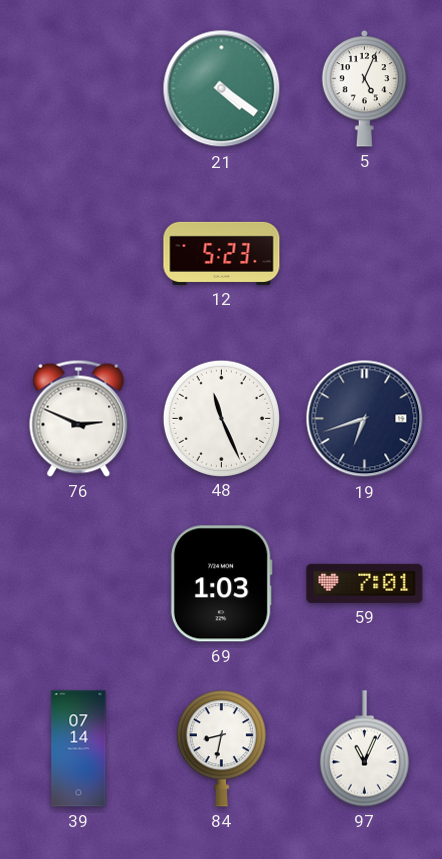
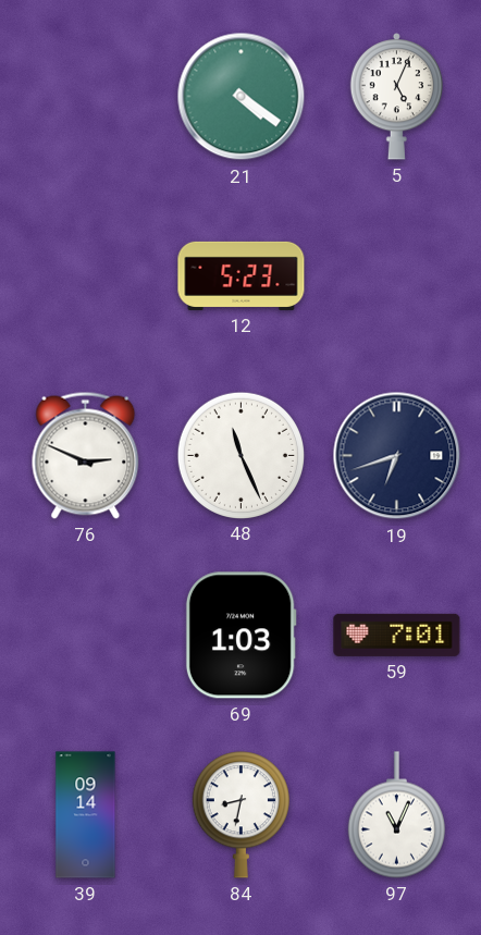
39: 07:14 -> 09:14 (86, 815)
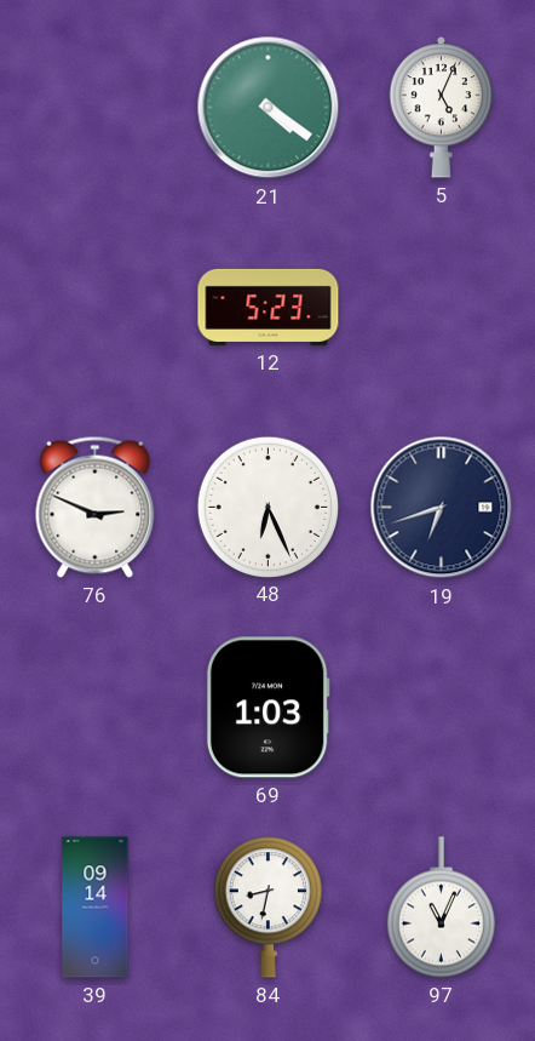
48: 11:26 -> 6:26 (267, 507)
59: 7:01 -> none (397, 635)
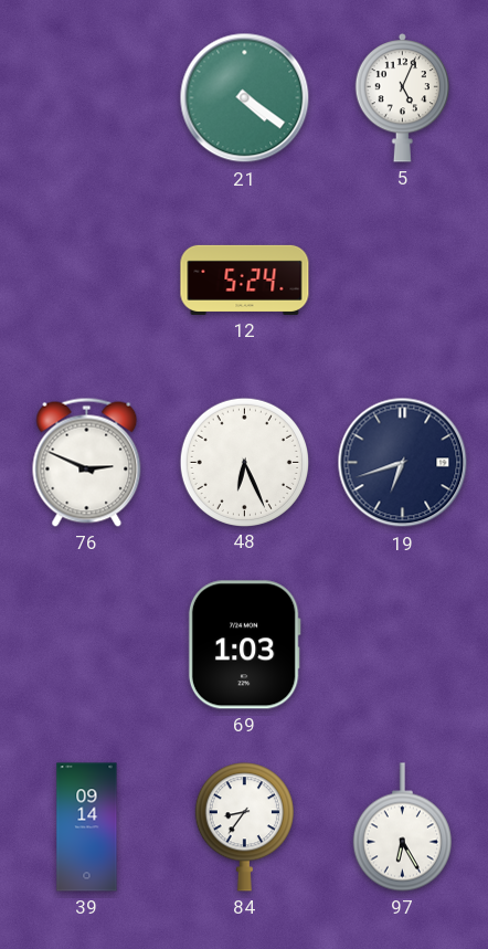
12: 5:23 -> 5:24 (245, 280)
84: 8:32 -> 8:36 (244, 827)
97: 11:04 -> 6:25 (402, 827)
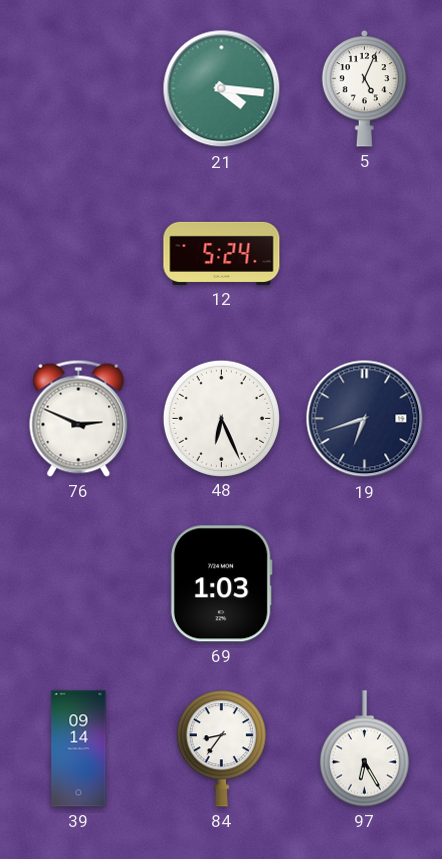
21: 4:21 -> 4:16 (222, 89)
